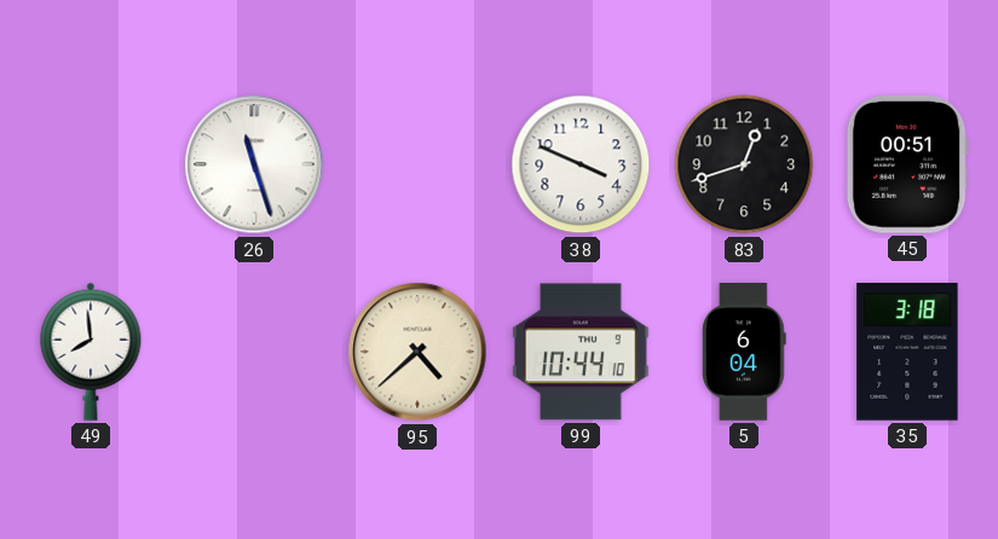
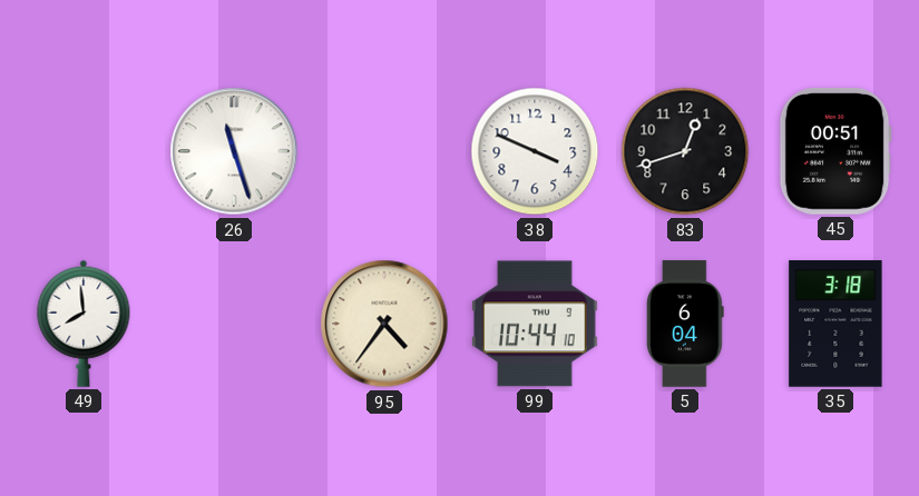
95: 4:38 -> 4:36 (384, 324)
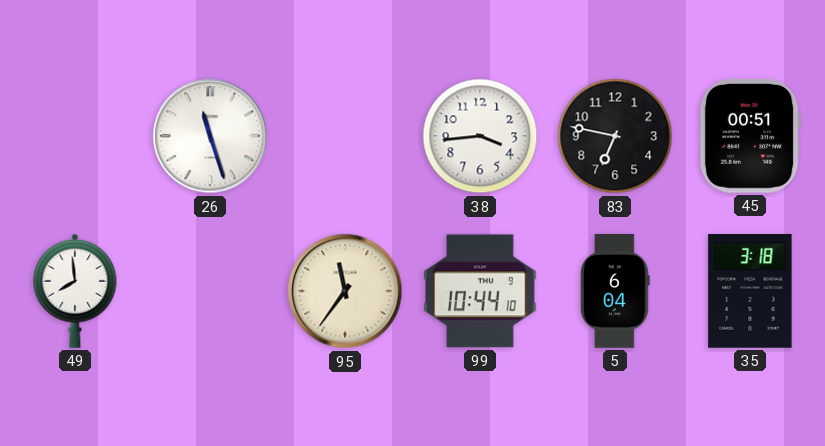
38: 3:49 -> 3:44 (480, 136)
83: 12:42 -> 6:47 (615, 136)
95: 4:36 -> 11:36 (345, 291)
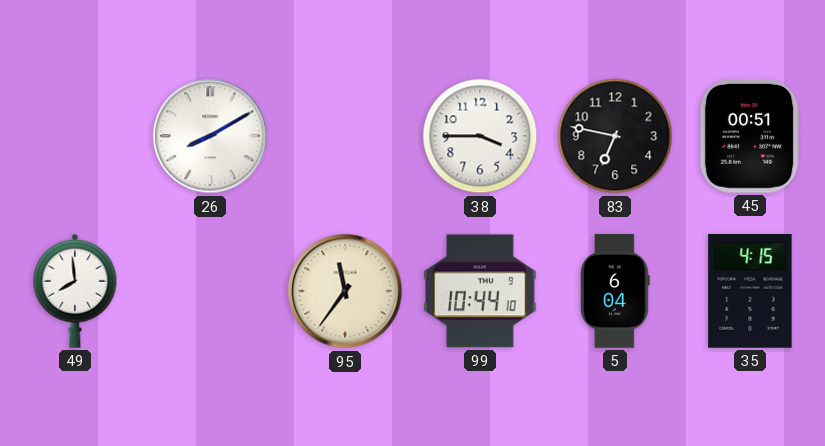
26: 11:27 -> 8:10 (210, 136)
38: 3:44 -> 3:45 (480, 136)
35: 3:18 -> 4:15 (750, 291)
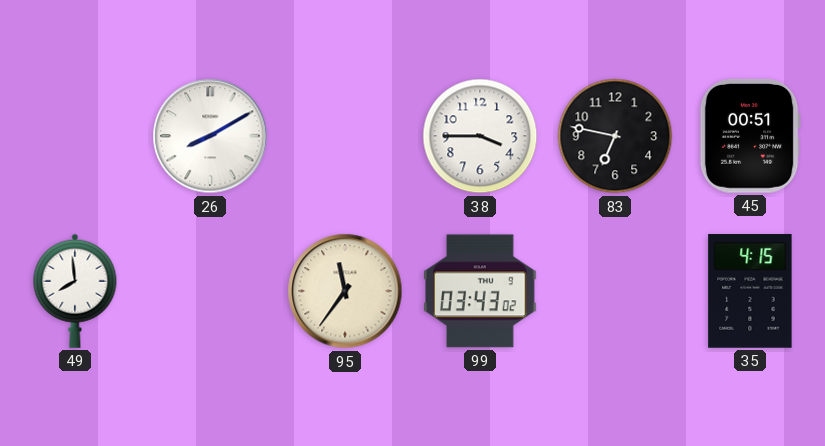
99: 10:44 -> 03:43 (481, 291)
5: 6:04 -> none (616, 291)
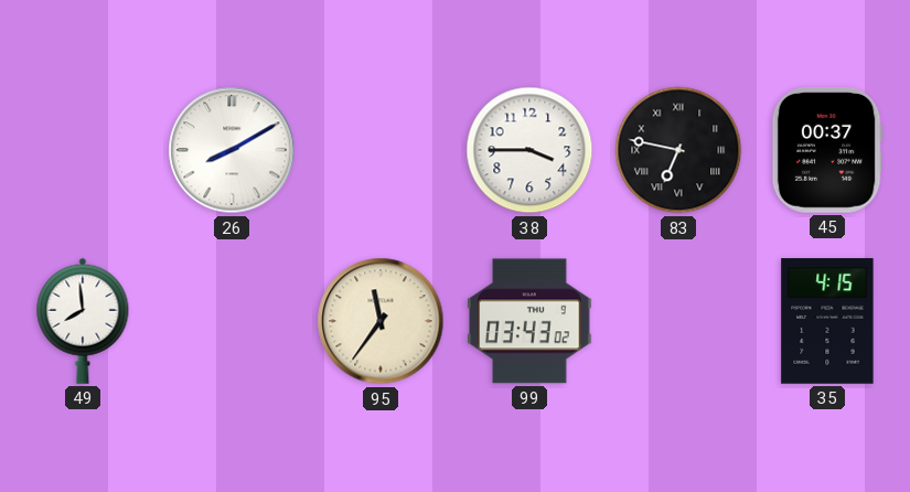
83 numerals: Arabic -> Roman (678, 150)
45: 00:51 -> 00:37 (827, 151)
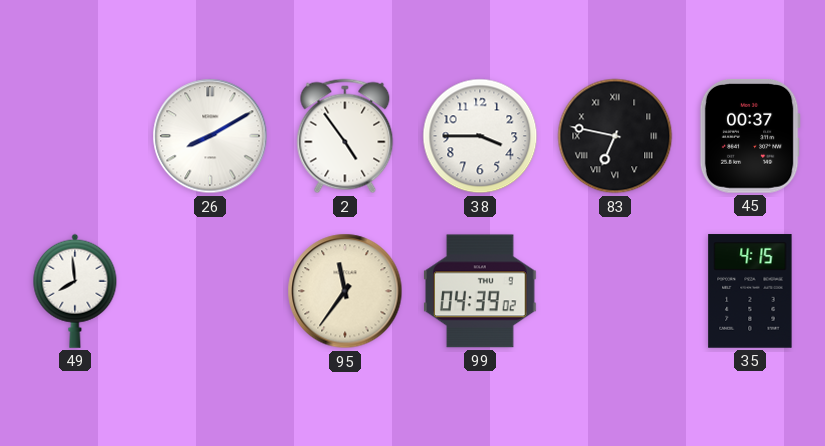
2: none -> 4:54 (345, 136)
99: 03:43 -> 04:39 (481, 291)
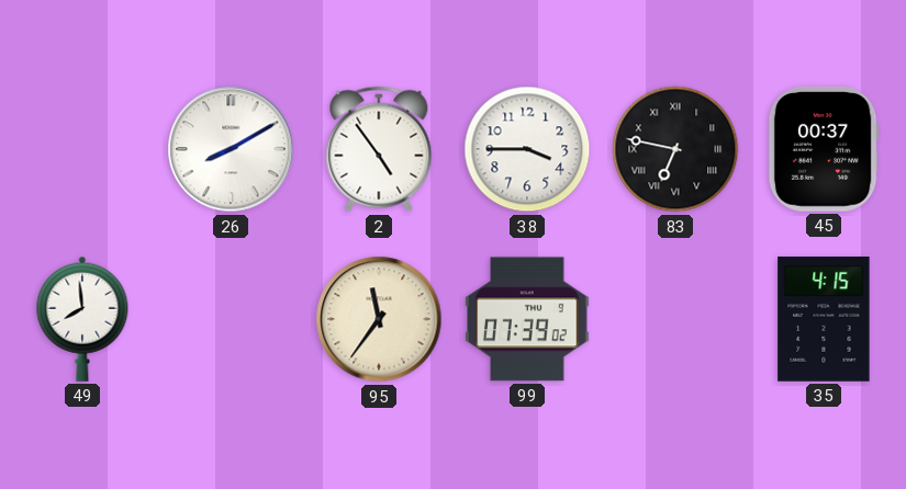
99: 04:39 -> 07:39 (528, 319)
